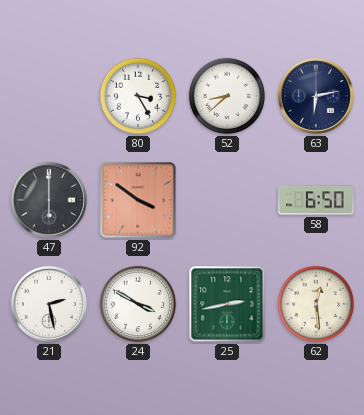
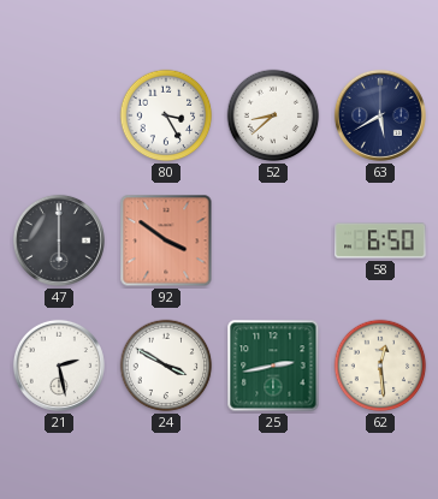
63: 6:13 -> 5:40 (380, 115)
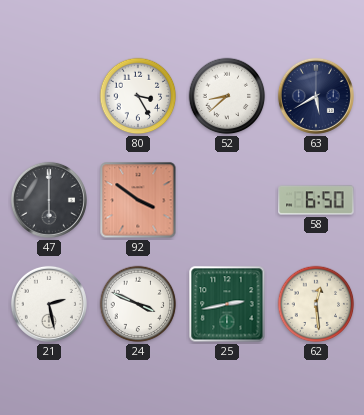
24: 3:50 -> 3:49 (138, 304)
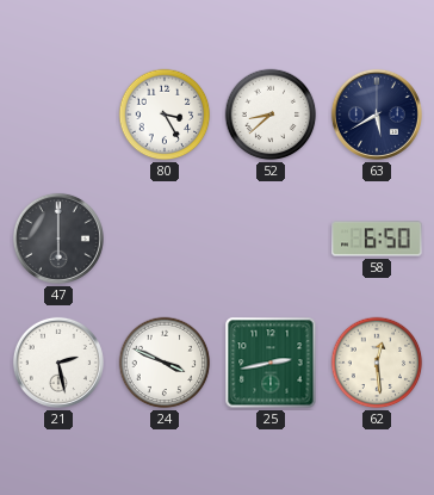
92: 3:51 -> none (138, 200)
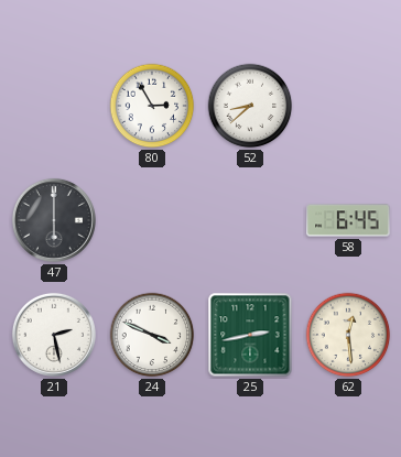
80: 3:25 -> 2:55 (152, 106)
63: 5:40 -> none (377, 115)
58: 6:50 -> 6:45 (348, 220)
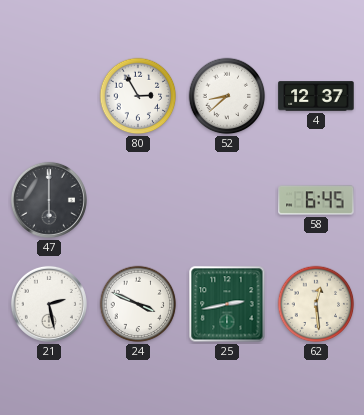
4: none -> 12:37 (316, 96)
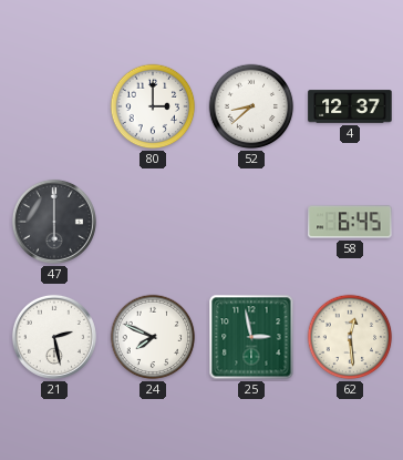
80: 2:55 -> 3:00 (153, 106)
24: 3:49 -> 7:49 (153, 337)
25: 2:43 -> 2:58 (251, 337)
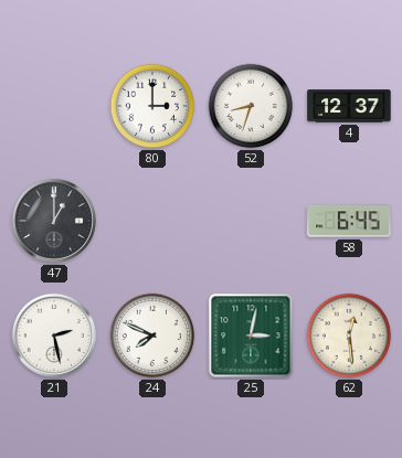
52: 8:38 -> 8:33 (251, 106)
47: 6:00 -> 1:00 (54, 221)
25: 2:58 -> 3:02 (251, 335)
